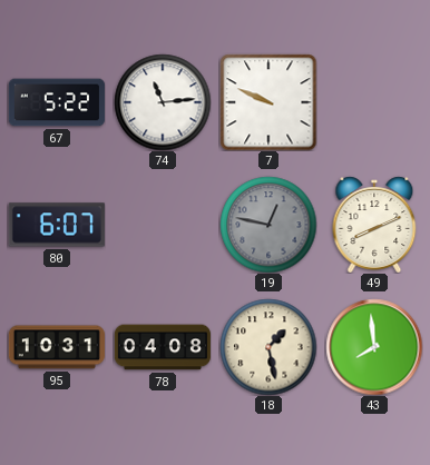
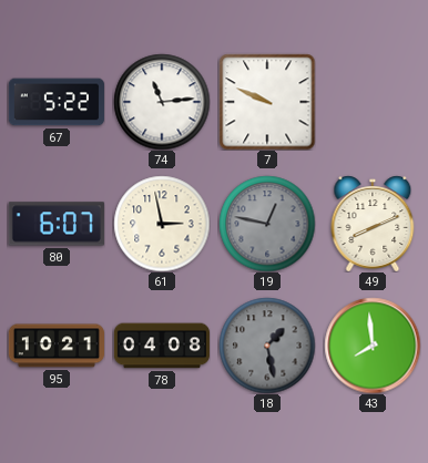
61: none -> 2:58 (162, 224)
95: 10:31 -> 10:21 (57, 346)
18 dial: cream -> grey (267, 346)
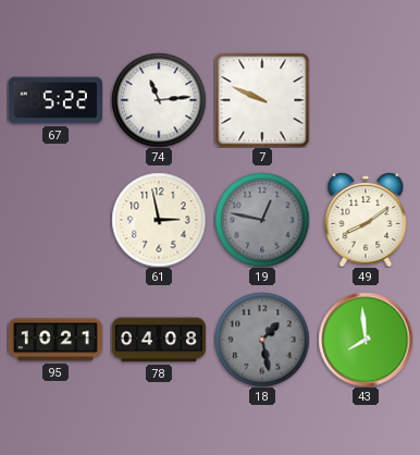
80: 6:07 -> none (57, 224)
49: 8:11 -> 8:09 (366, 220)
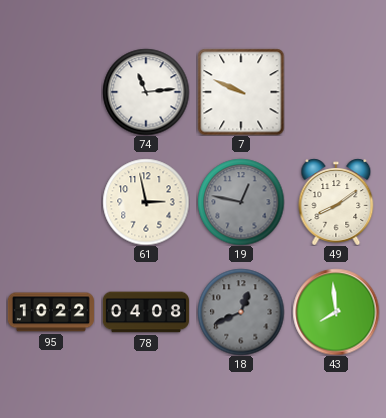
67: 5:22 -> none (55, 100)
95: 10:21 -> 10:22 (51, 312)
18: 1:28 -> 12:41 (241, 312)
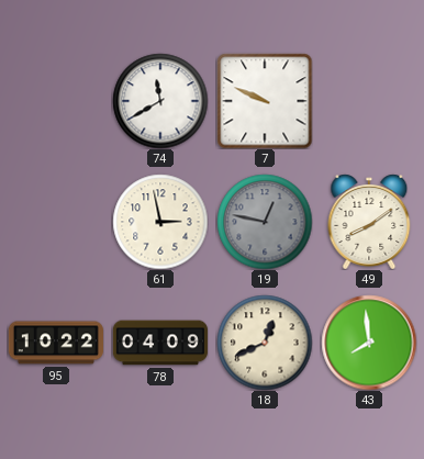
74: 11:14 -> 11:40 (160, 101)
78: 04:08 -> 04:09 (160, 343)
18 dial: grey -> cream (265, 343)
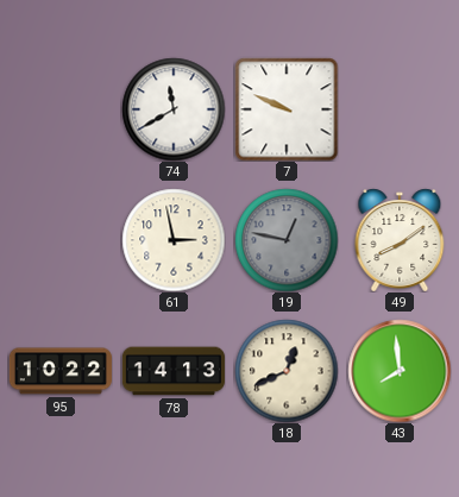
78: 04:09 -> 14:13 (174, 371)
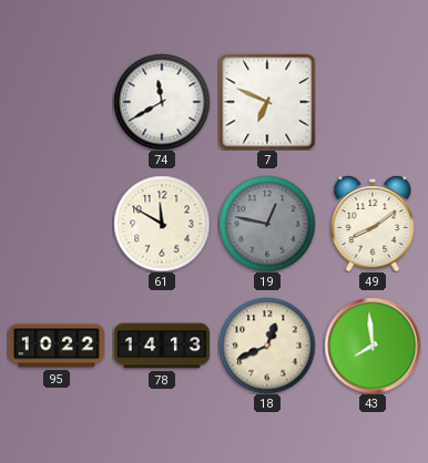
7: 9:49 -> 6:49 (267, 102)
61: 2:58 -> 11:50 (162, 224)
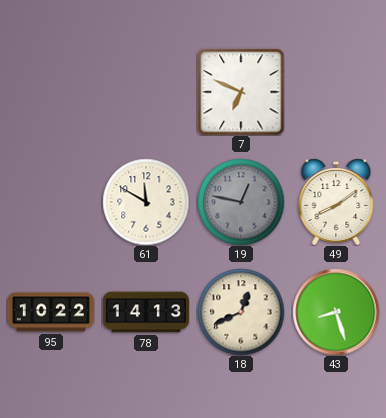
74: 11:40 -> none (162, 102)
43: 7:59 -> 8:27 (336, 312)
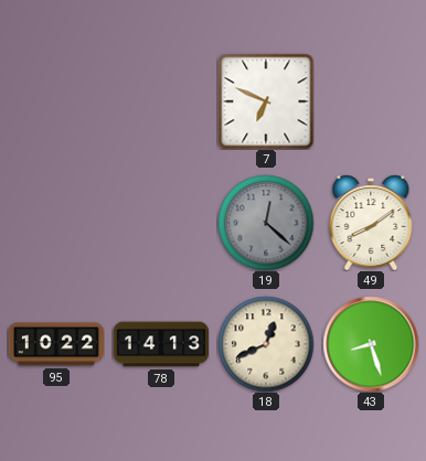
61: 11:50 -> none (146, 202)
19: 12:47 -> 12:22 (266, 223)
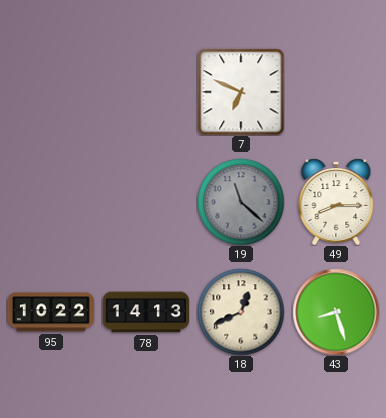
19: 12:22 -> 11:22 (241, 202)
49: 8:09 -> 8:15 (336, 202)
